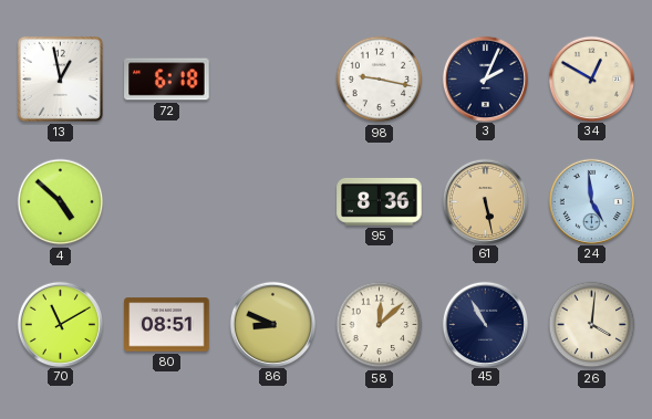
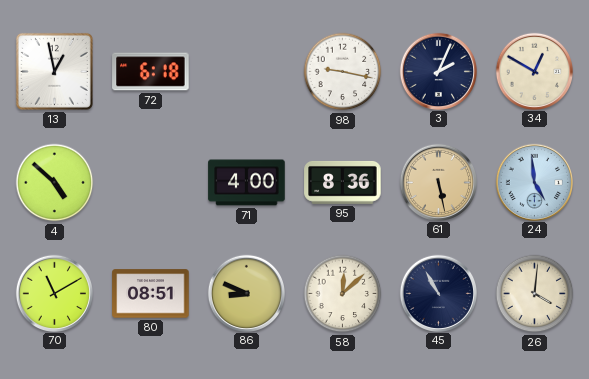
71: none -> 4:00 (247, 183)
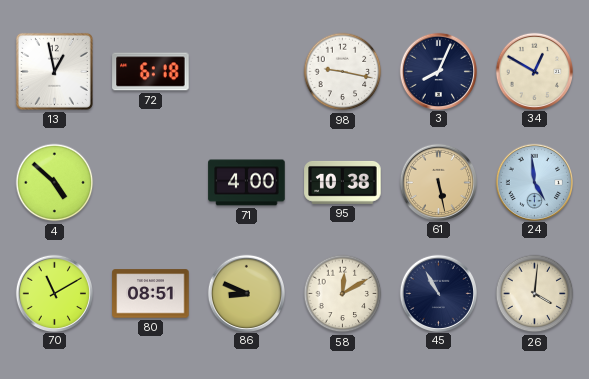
3: 2:04 -> 8:04 (438, 71)
95: 8:36 -> 10:38 (343, 183)
58: 12:08 -> 12:10 (343, 294)
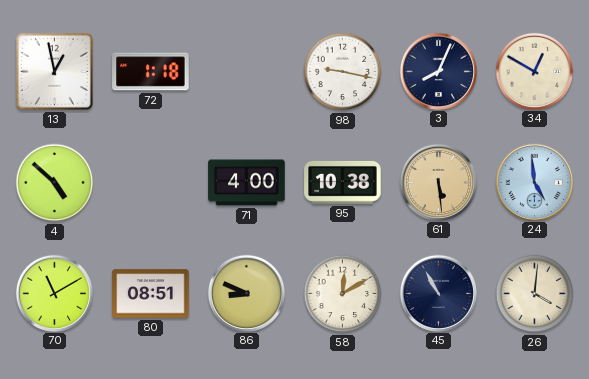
72: 6:18 -> 1:18 (151, 72)
61: 5:28 -> 5:29 (438, 182)
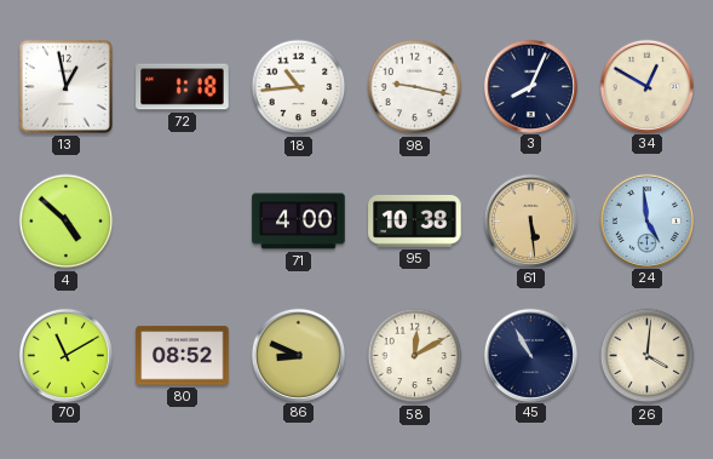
18: none -> 10:44 (299, 87)
80: 08:51 -> 08:52 (183, 356)
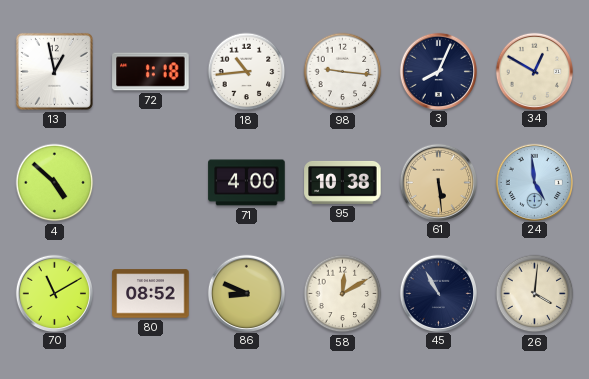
98: 9:17 -> 9:16 (343, 72)
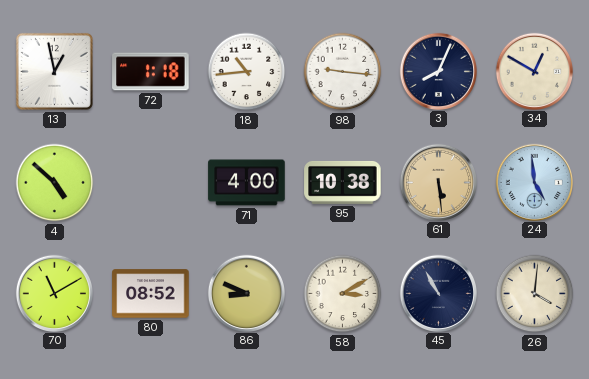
58: 12:10 -> 3:10 (343, 294)
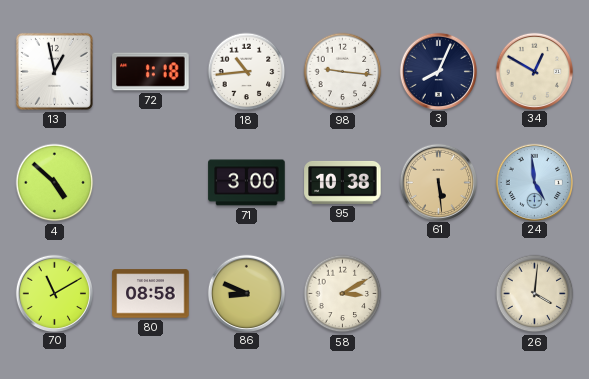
71: 4:00 -> 3:00 (247, 183)
80: 08:52 -> 08:58 (151, 294)
45: 10:55 -> none (438, 293)
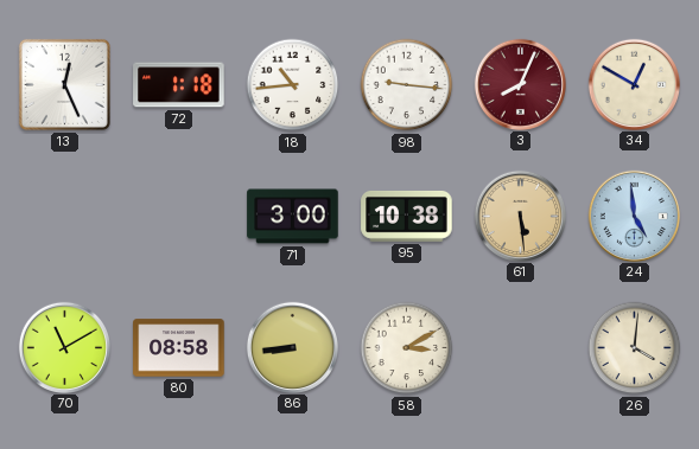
13: 12:58 -> 12:26 (64, 84)
3 dial: navy -> burgundy (520, 84)
4: 4:52 -> none (55, 183)
86: 8:49 -> 8:44 (292, 347)
